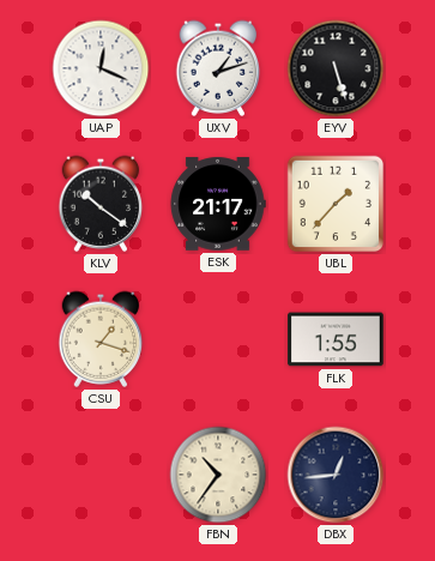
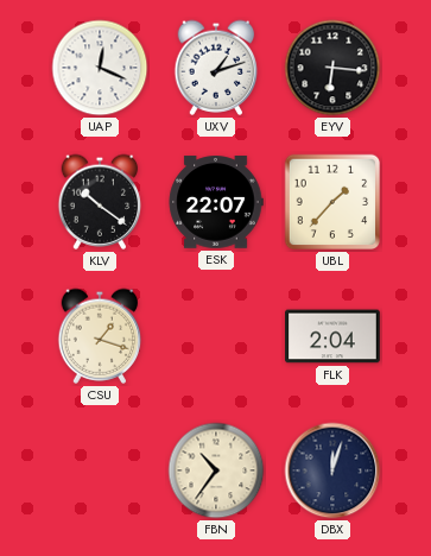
EYV: 5:27 -> 6:16 (332, 68)
ESK: 21:17 -> 22:07 (216, 202)
FLK: 1:55 -> 2:04 (332, 336)
DBX: 12:44 -> 12:03 (332, 470)
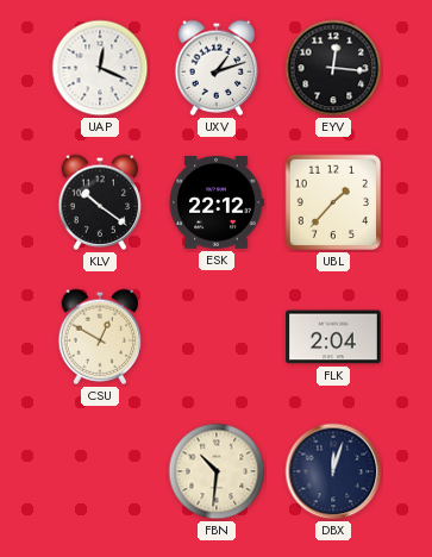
EYV: 6:16 -> 12:16 (333, 68)
ESK: 22:07 -> 22:12 (217, 202)
CSU: 1:18 -> 12:50 (100, 337)
FBN: 10:36 -> 10:31 (217, 471)
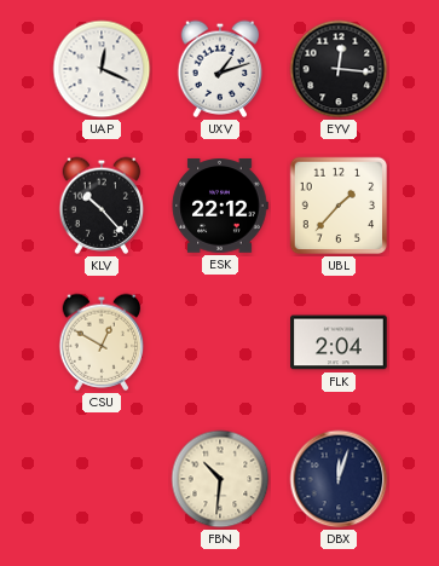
KLV: 10:21 -> 10:23 (102, 206)
